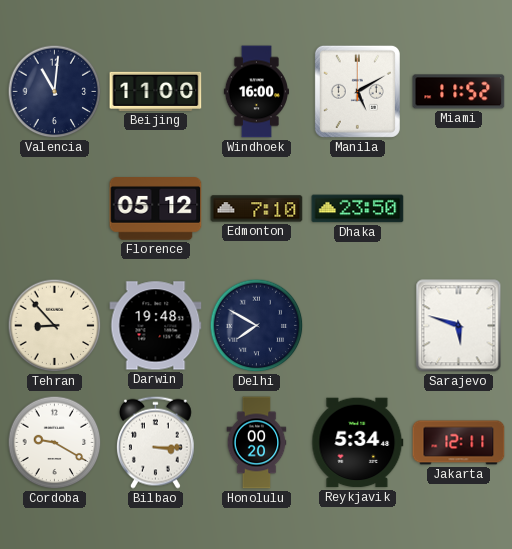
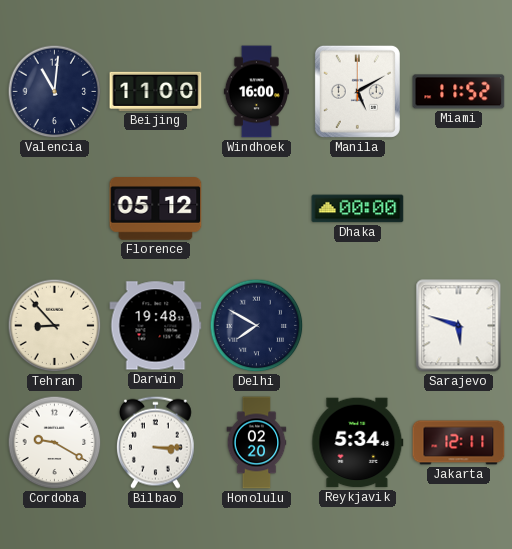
Edmonton: 7:10 -> none (257, 209)
Dhaka: 23:50 -> 00:00 (358, 209)
Honolulu: 00:20 -> 02:20 (257, 443)
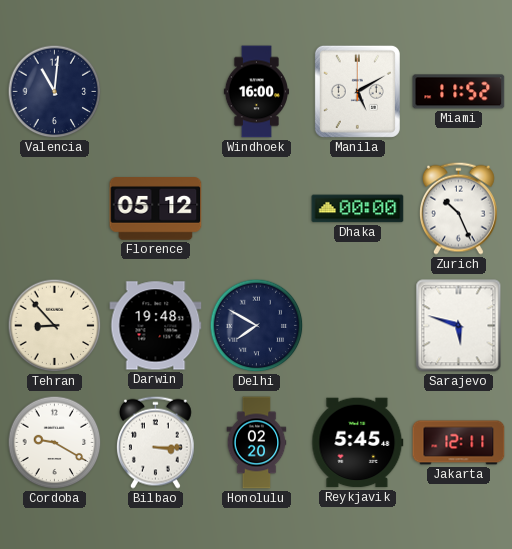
Beijing: 11:00 -> none (156, 91)
Zurich: none -> 10:26 (458, 208)
Reykjavik: 5:34 -> 5:45 (358, 443)
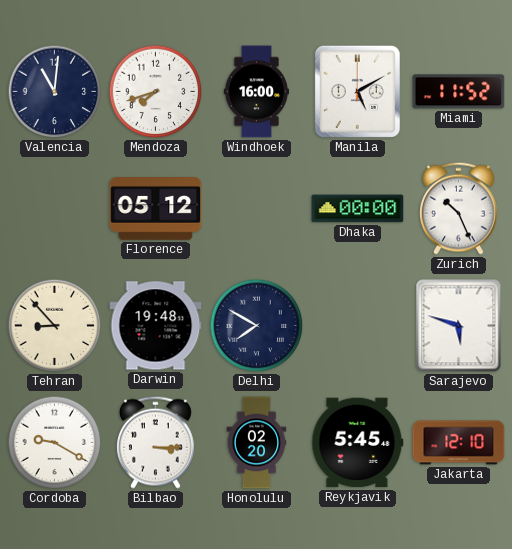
Mendoza: none -> 7:42 (156, 92)
Jakarta: 12:11 -> 12:10 (459, 443)
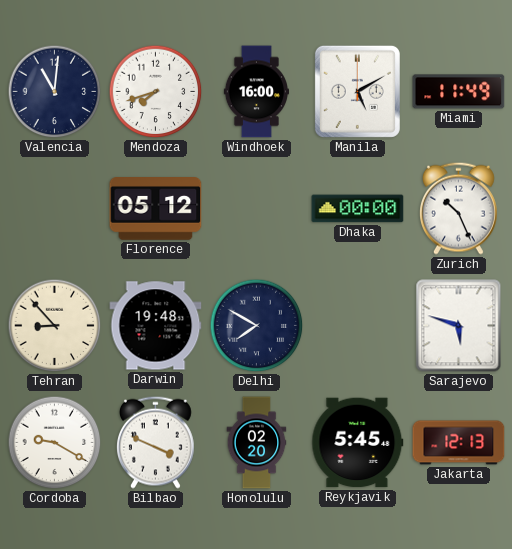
Miami: 11:52 -> 11:49 (459, 92)
Bilbao: 3:15 -> 3:49 (155, 442)
Jakarta: 12:10 -> 12:13 (459, 443)
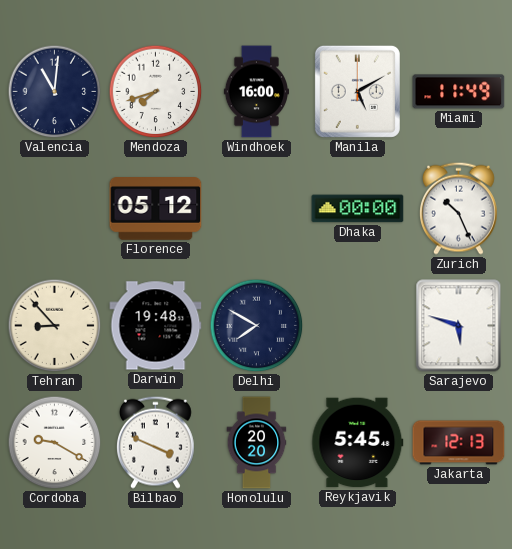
Honolulu: 02:20 -> 20:20 (257, 443)
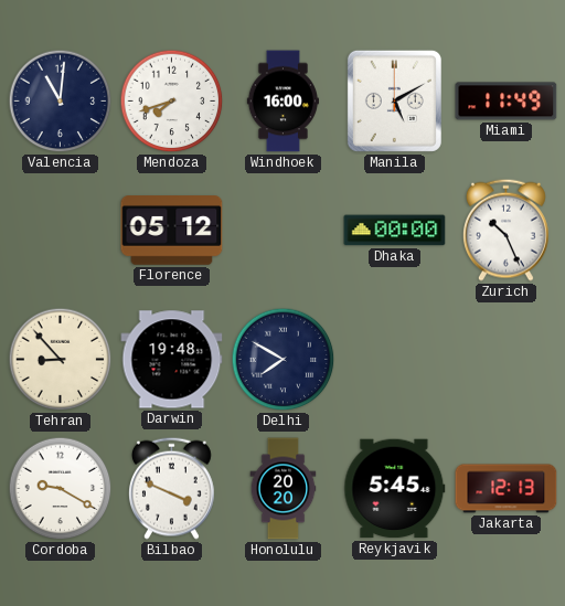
Sarajevo: 5:48 -> none (459, 326)
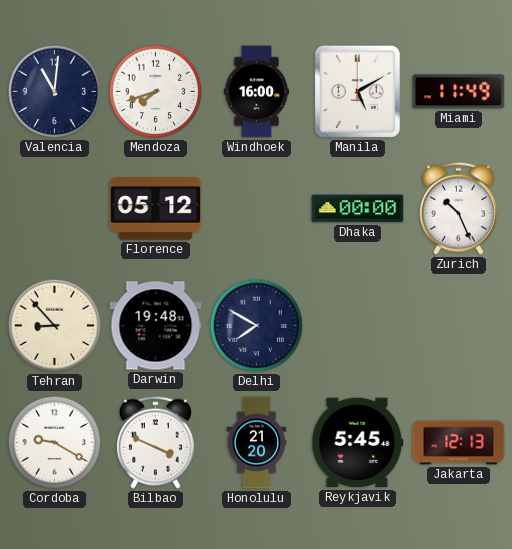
Honolulu: 20:20 -> 21:20 (257, 443)
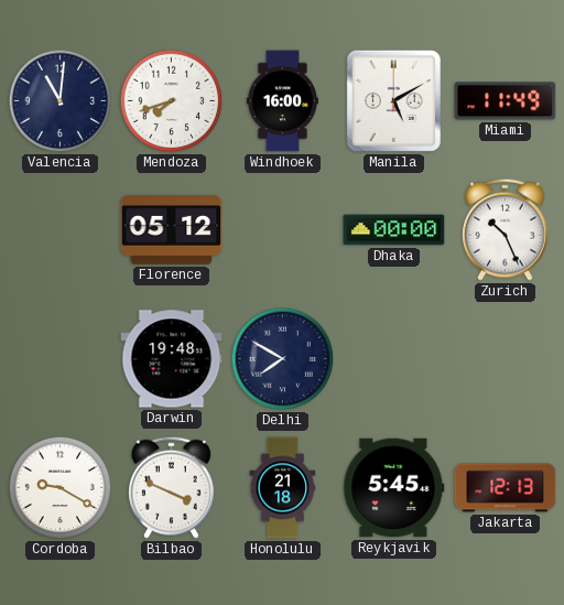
Tehran: 8:53 -> none (55, 326)
Honolulu: 21:20 -> 21:18 (283, 488)
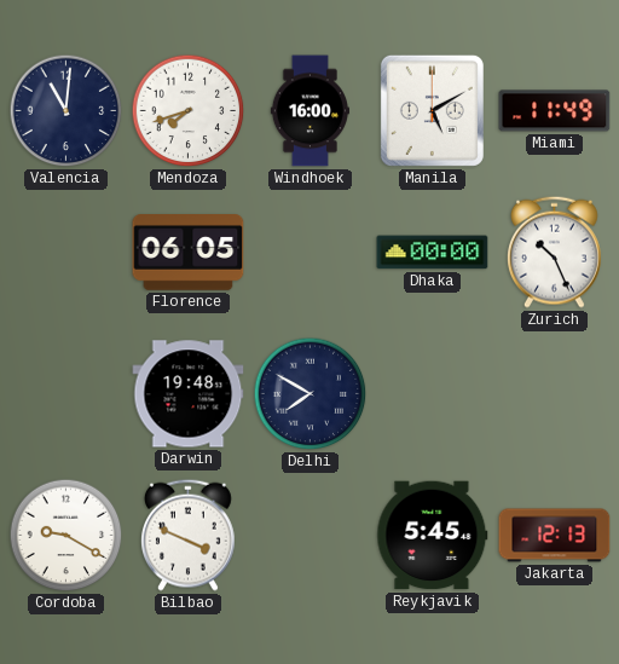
Florence: 05:12 -> 06:05 (189, 253)
Honolulu: 21:18 -> none (283, 488)
